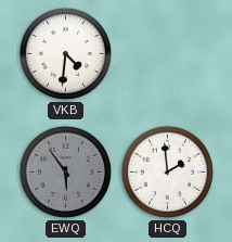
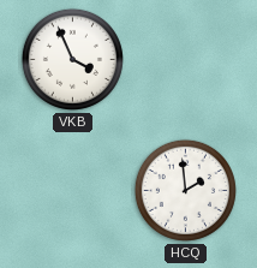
VKB: 4:31 -> 3:56 (72, 59)
EWQ: 5:54 -> none (65, 171)
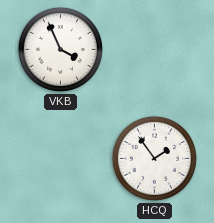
HCQ: 1:59 -> 1:54 (154, 158)
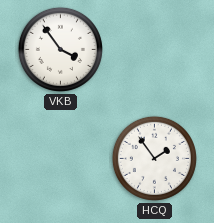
VKB: 3:56 -> 3:54 (60, 49)
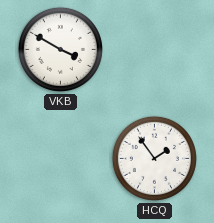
VKB: 3:54 -> 3:50 (60, 49)
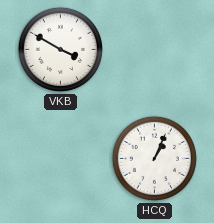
HCQ: 1:54 -> 1:04 (154, 158)
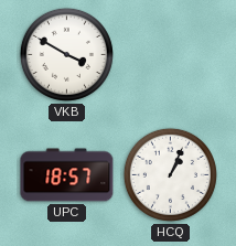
UPC: none -> 18:57 (67, 175)
